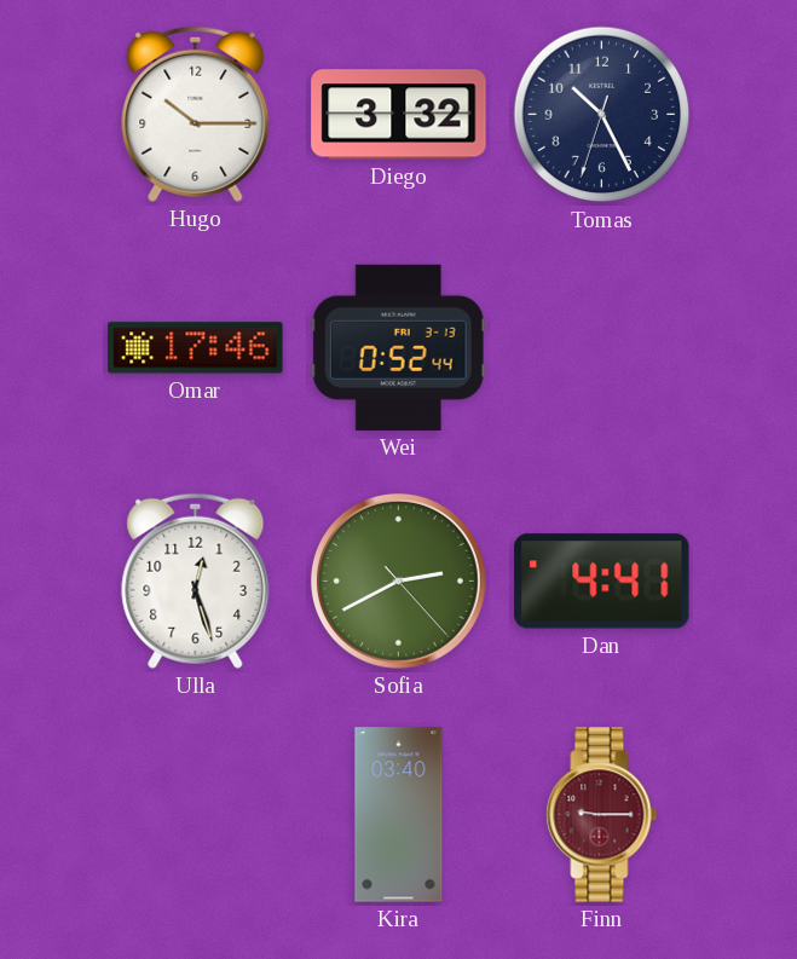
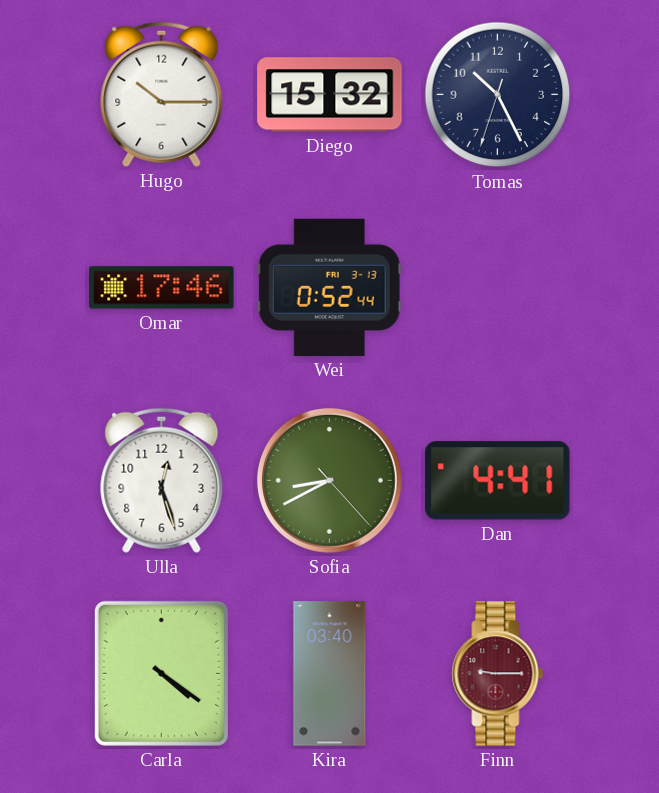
Diego: 3:32 -> 15:32 (330, 95)
Sofia: 2:40 -> 8:40 (329, 480)
Carla: none -> 4:21 (161, 673)
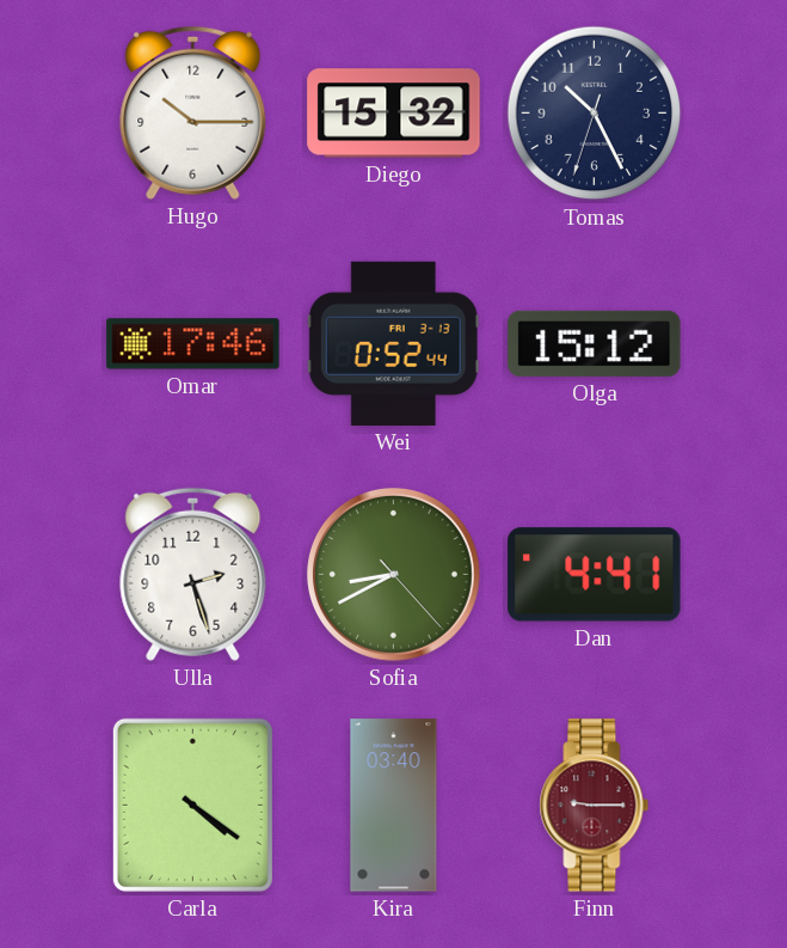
Olga: none -> 15:12 (595, 343)
Ulla: 12:27 -> 2:27 (193, 574)
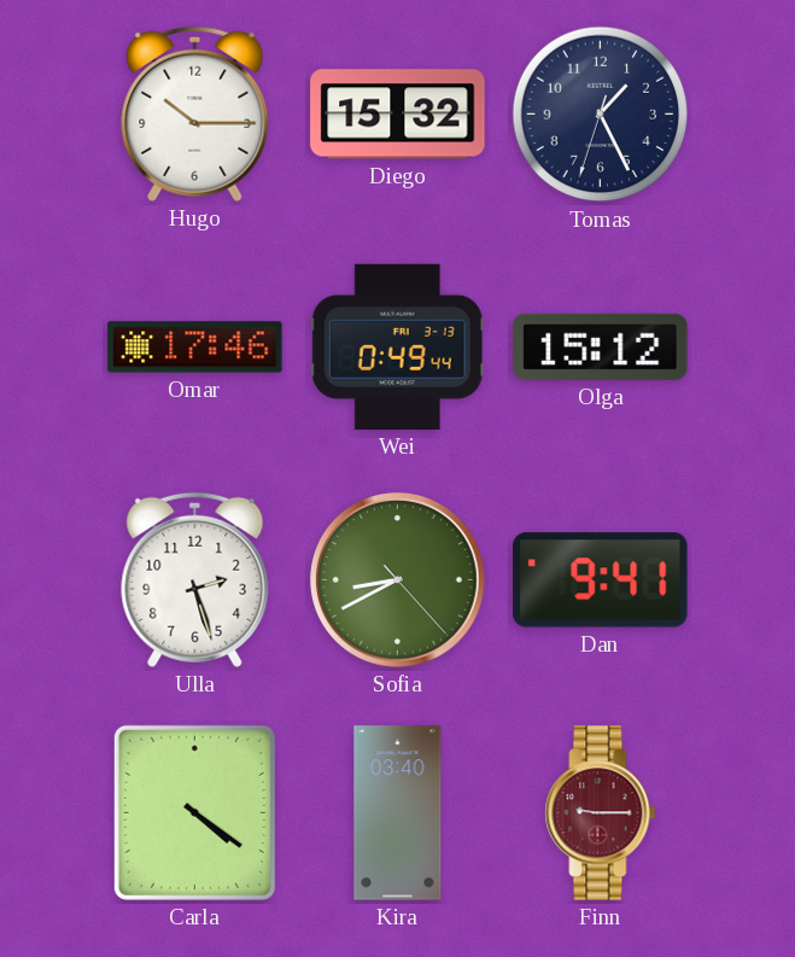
Tomas: 10:25 -> 1:25 (601, 115)
Wei: 0:52 -> 0:49 (397, 346)
Dan: 4:41 -> 9:41 (601, 580)
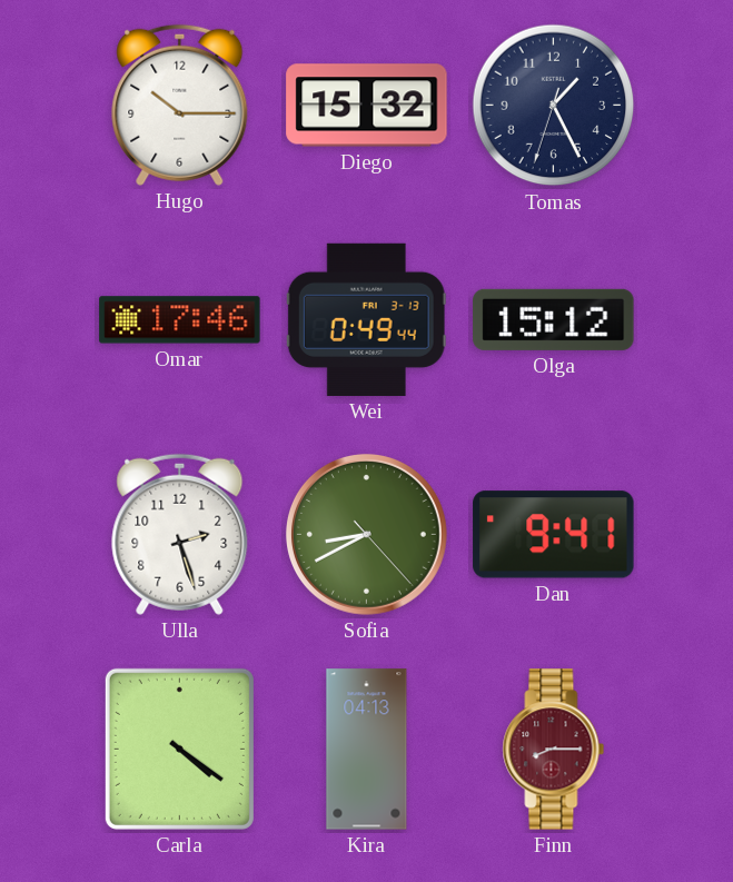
Kira: 03:40 -> 04:13 (367, 750)
Finn: 9:15 -> 8:15 (554, 750)
